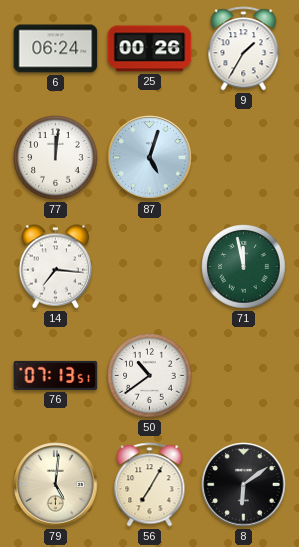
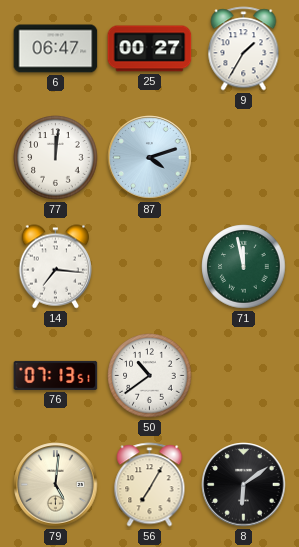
6: 06:24 -> 06:47 (56, 49)
25: 00:26 -> 00:27 (150, 49)
87: 5:03 -> 4:12 (150, 158)
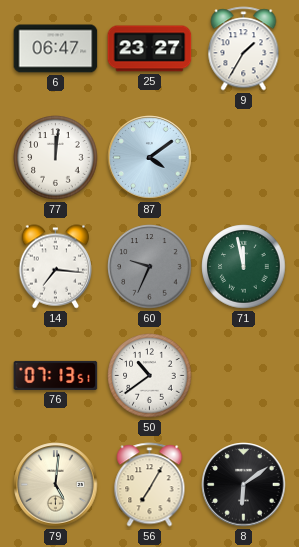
25: 00:27 -> 23:27 (150, 49)
87: 4:12 -> 4:09 (150, 158)
60: none -> 9:34 (150, 267)
